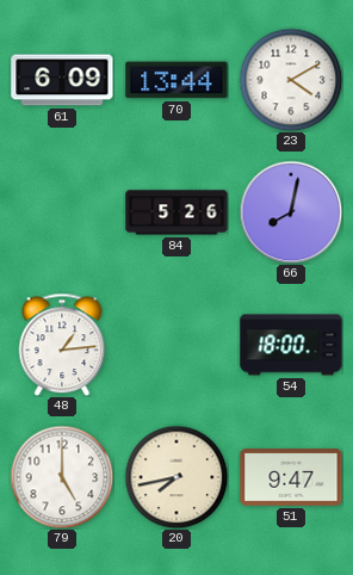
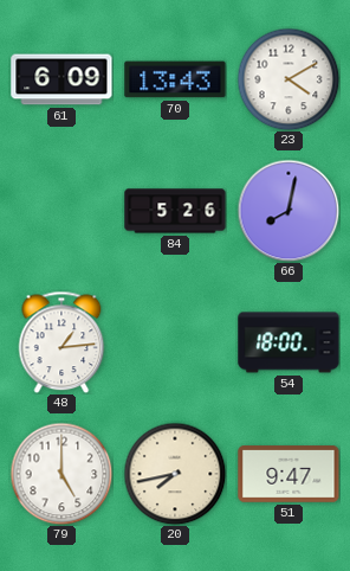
70: 13:44 -> 13:43 (175, 79)
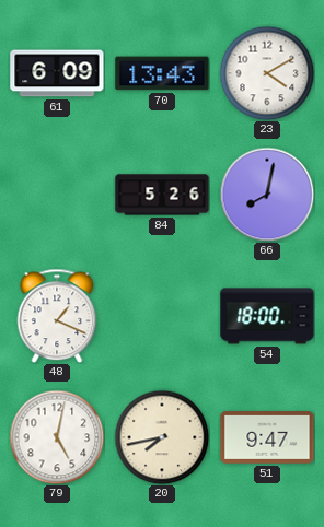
48: 1:14 -> 1:19 (57, 316)
79: 5:00 -> 5:02 (57, 437)
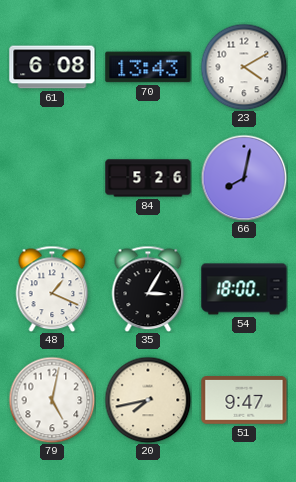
61: 6:09 -> 6:08 (52, 67)
35: none -> 3:05 (148, 289)
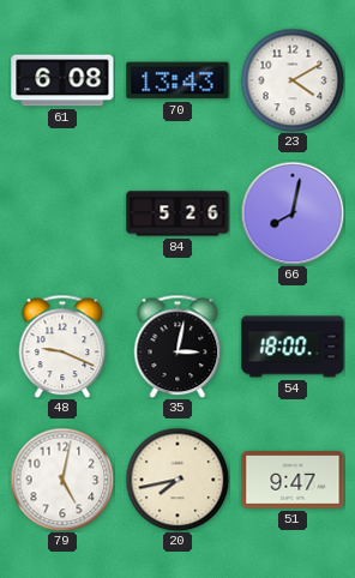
48: 1:19 -> 9:19 (62, 347)
35: 3:05 -> 3:02 (177, 347)
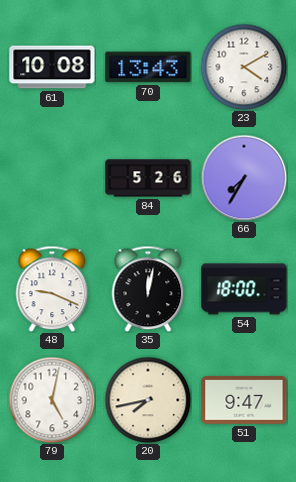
61: 6:08 -> 10:08 (52, 67)
66: 8:02 -> 7:35 (244, 178)
35: 3:02 -> 12:02 (148, 289)
